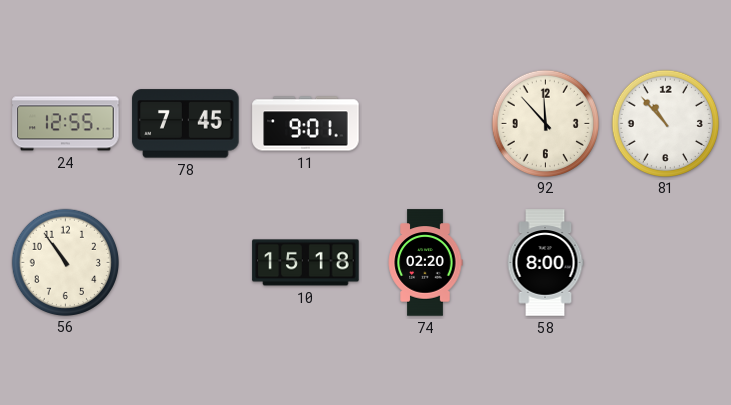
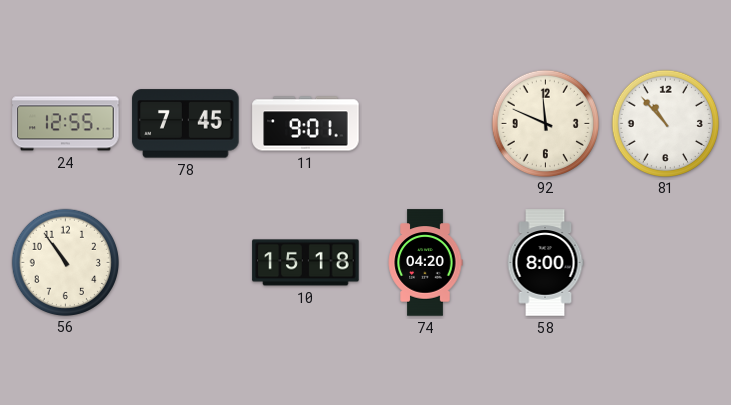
92: 11:53 -> 11:49 (545, 123)
74: 02:20 -> 04:20 (425, 263)
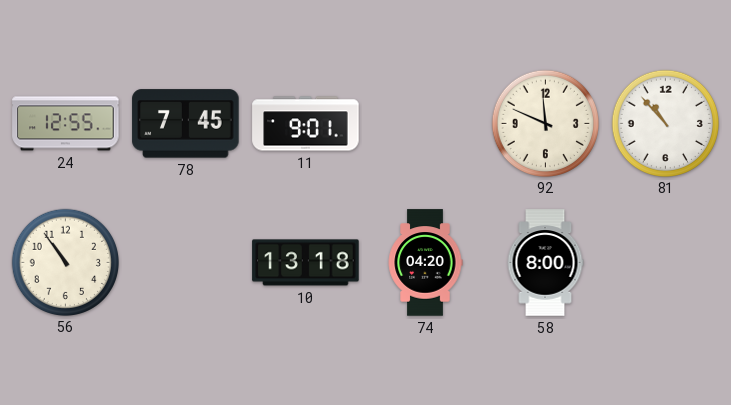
10: 15:18 -> 13:18 (306, 263)
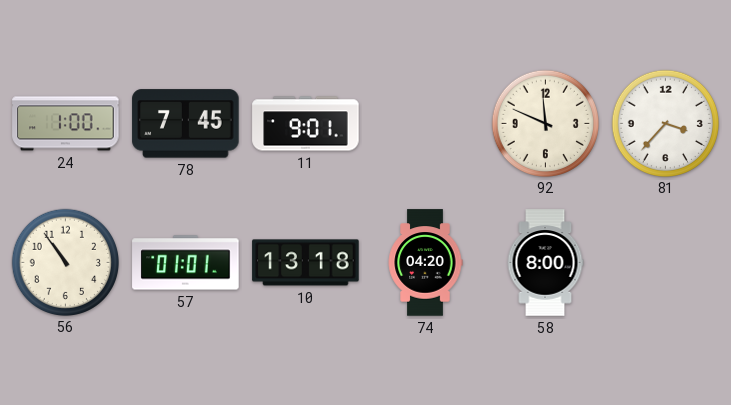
24: 12:55 -> 1:00 (66, 124)
81: 10:53 -> 3:37 (665, 123)
57: none -> 01:01 (186, 263)
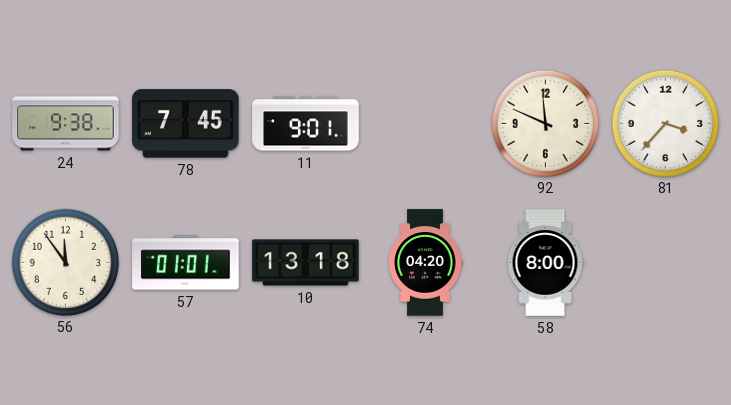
24: 1:00 -> 9:38 (66, 124)
56: 10:54 -> 11:54 (65, 262)
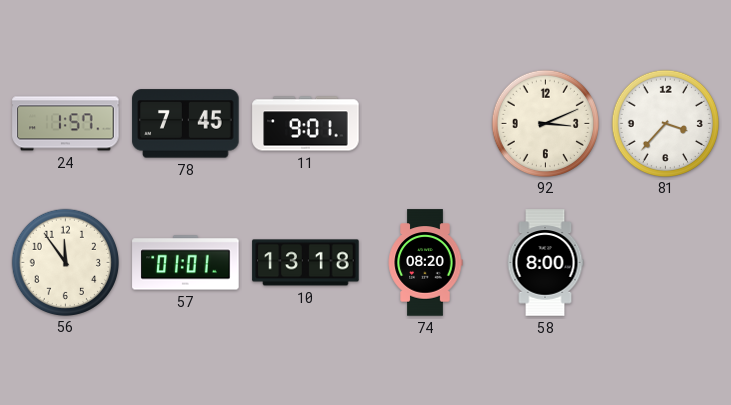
24: 9:38 -> 1:57 (66, 124)
92: 11:49 -> 3:11 (545, 123)
74: 04:20 -> 08:20 (425, 263)
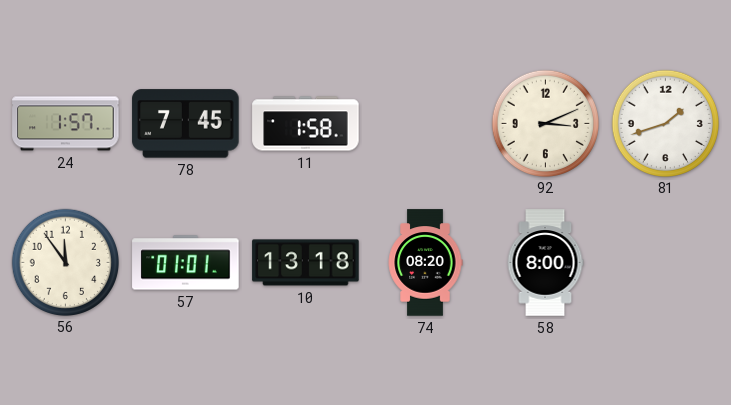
11: 9:01 -> 1:58 (306, 124)
81: 3:37 -> 1:42 (665, 123)
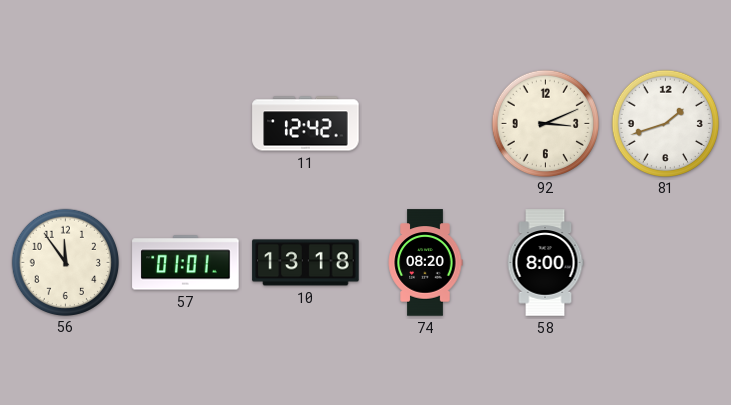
24: 1:57 -> none (66, 124)
78: 7:45 -> none (186, 124)
11: 1:58 -> 12:42 (306, 124)
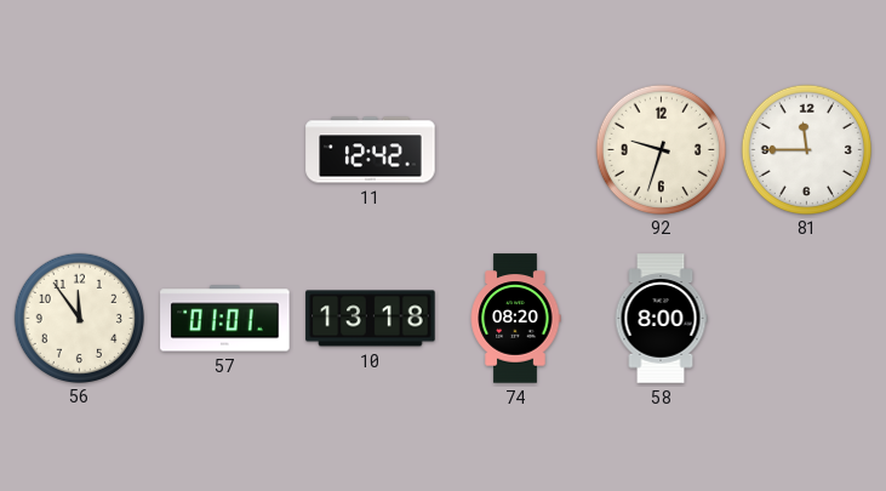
92: 3:11 -> 9:33 (661, 149)
81: 1:42 -> 11:45 (806, 149)
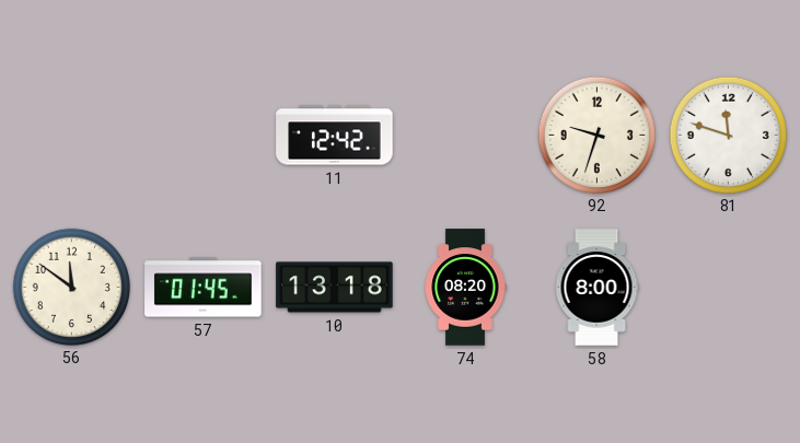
81: 11:45 -> 11:48 (728, 135)
56: 11:54 -> 11:51 (71, 287)
57: 01:01 -> 01:45 (204, 288)
